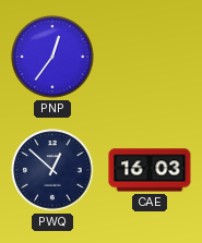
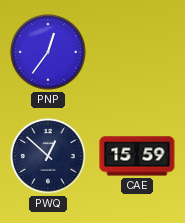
CAE: 16:03 -> 15:59 (137, 156)
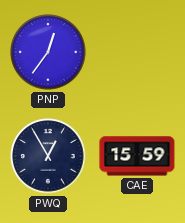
PWQ: 12:52 -> 12:55 (48, 156)
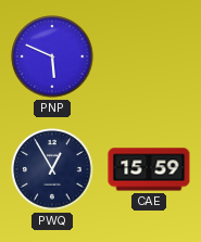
PNP: 12:36 -> 5:49 (52, 56)
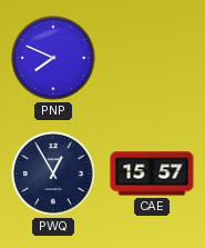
PNP: 5:49 -> 7:49 (53, 58)
CAE: 15:59 -> 15:57 (152, 173)
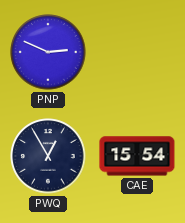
PNP: 7:49 -> 2:49 (48, 52)
CAE: 15:57 -> 15:54 (137, 156)
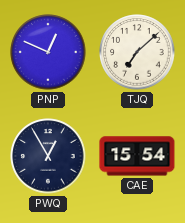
PNP: 2:49 -> 12:49 (48, 52)
TJQ: none -> 7:08 (137, 52)
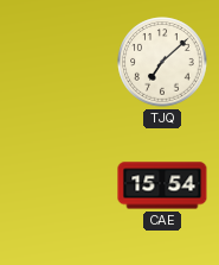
PNP: 12:49 -> none (48, 52)
PWQ: 12:55 -> none (48, 156)
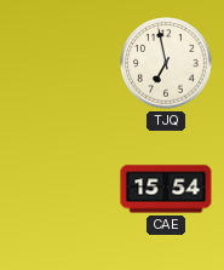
TJQ: 7:08 -> 6:58 (166, 63)
